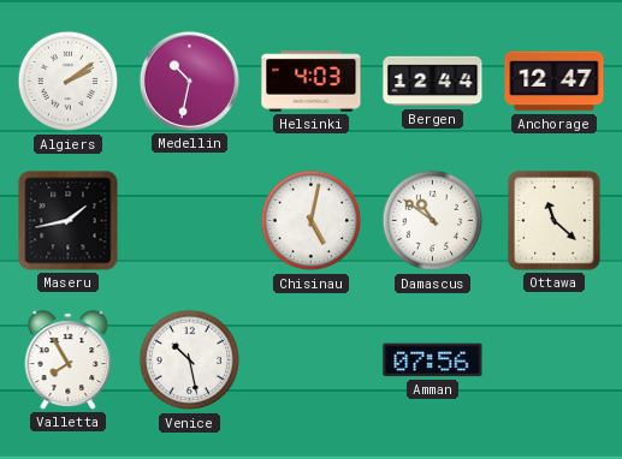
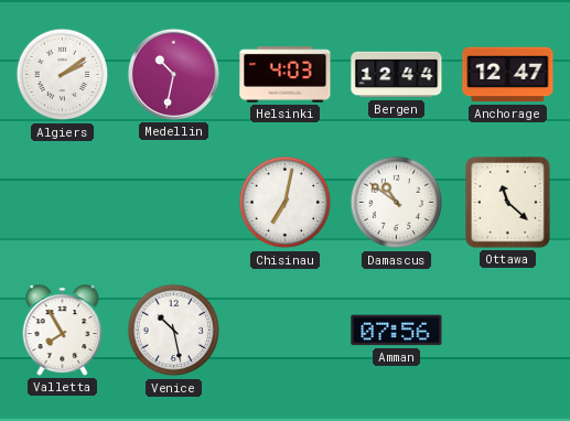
Maseru: 1:43 -> none (69, 221)
Chisinau: 5:02 -> 7:02 (286, 203)
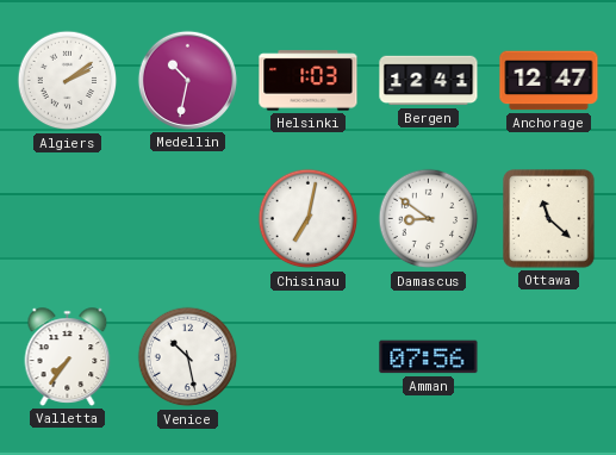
Helsinki: 4:03 -> 1:03 (309, 81)
Bergen: 12:44 -> 12:41 (429, 81)
Damascus: 10:51 -> 8:51 (429, 219)
Valletta: 7:55 -> 7:36 (68, 357)
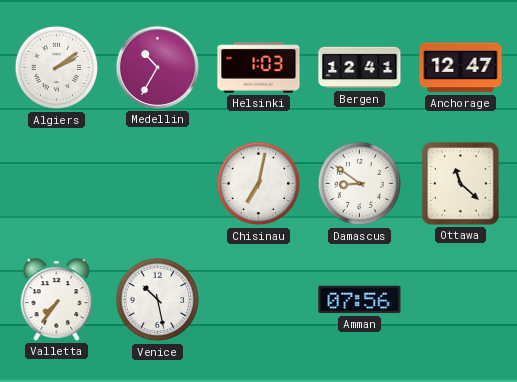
Medellin: 10:32 -> 10:35 (157, 67)
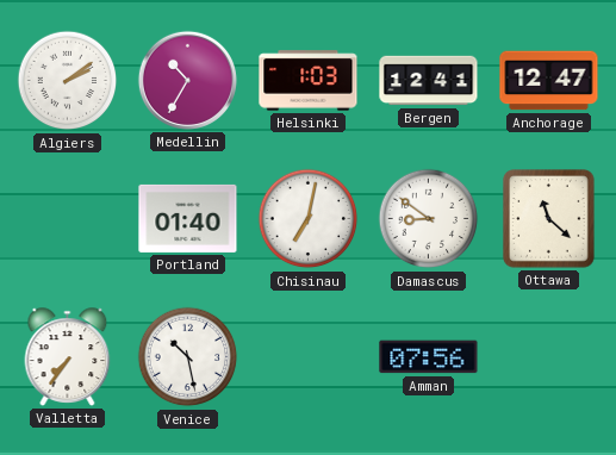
Portland: none -> 01:40 (188, 218)
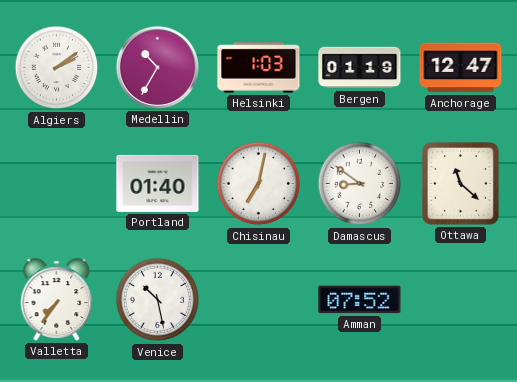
Bergen: 12:41 -> 01:19 (360, 68)
Amman: 07:56 -> 07:52 (360, 300)
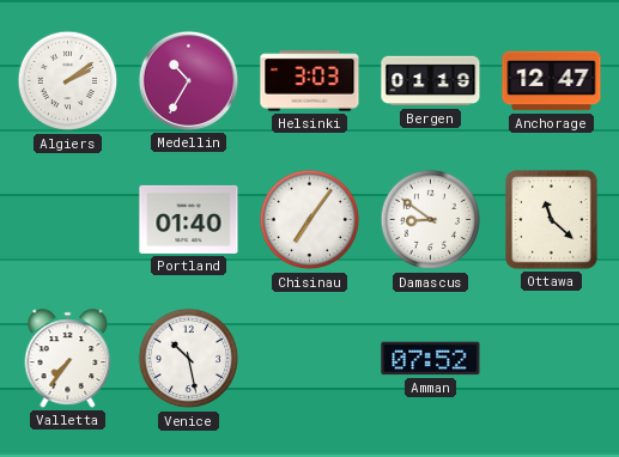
Helsinki: 1:03 -> 3:03 (310, 81)
Chisinau: 7:02 -> 7:06 (310, 220)
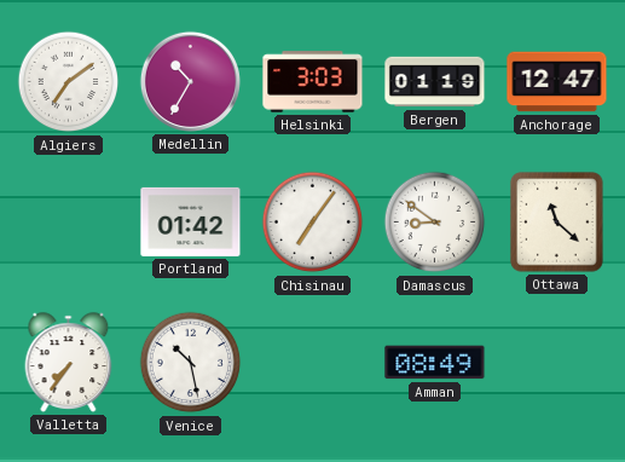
Algiers: 2:09 -> 7:09 (69, 82)
Portland: 01:40 -> 01:42 (191, 221)
Amman: 07:52 -> 08:49 (435, 363)
